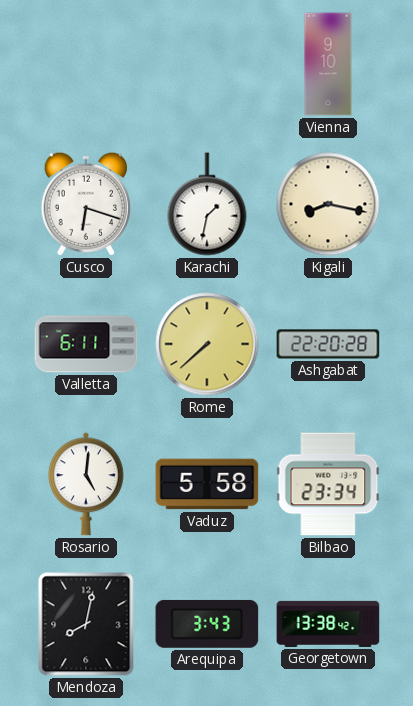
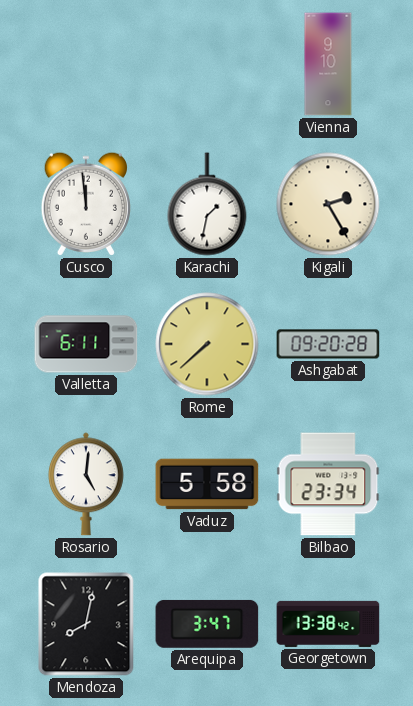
Cusco: 6:18 -> 11:59 (85, 204)
Kigali: 8:17 -> 2:25 (328, 204)
Ashgabat: 22:20 -> 09:20 (328, 344)
Arequipa: 3:43 -> 3:47 (207, 624)
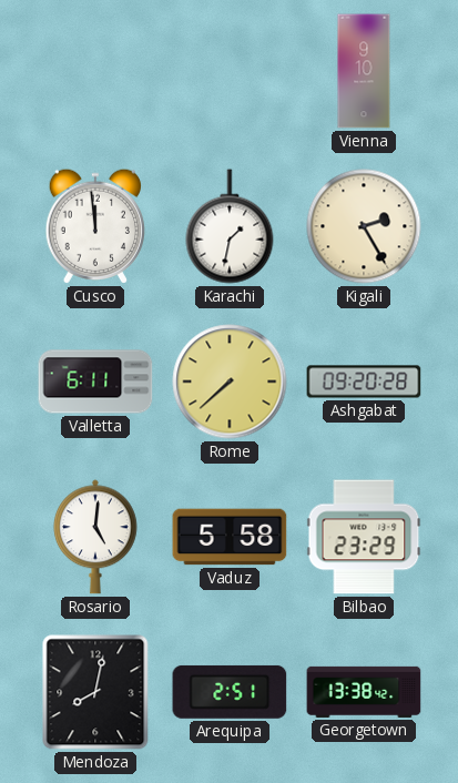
Bilbao: 23:34 -> 23:29 (364, 537)
Arequipa: 3:47 -> 2:51 (230, 692)
